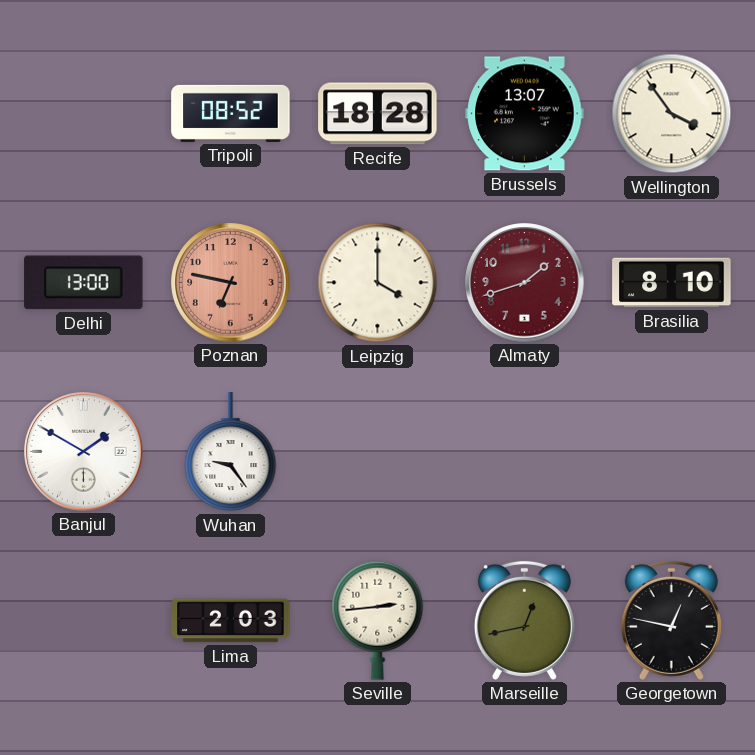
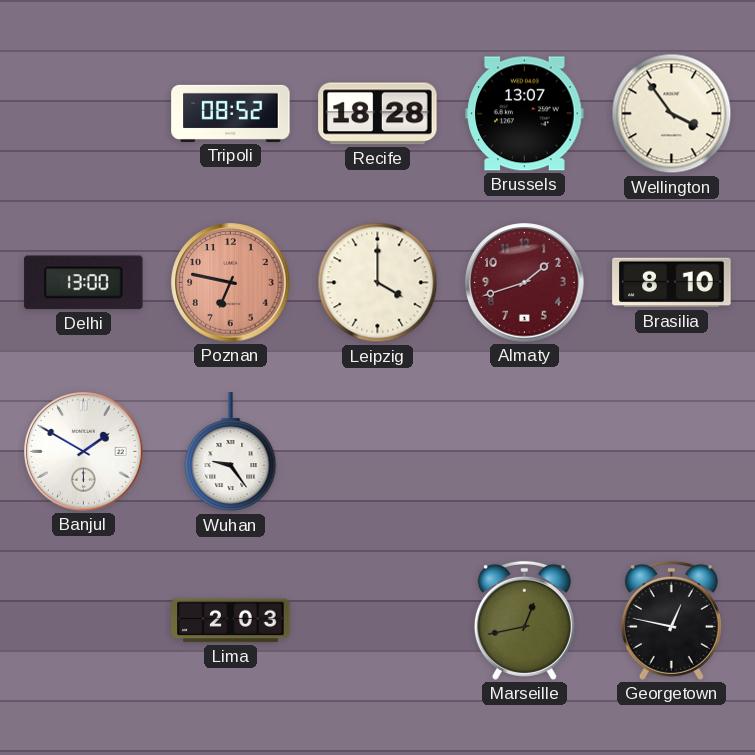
Seville: 2:44 -> none (378, 620)
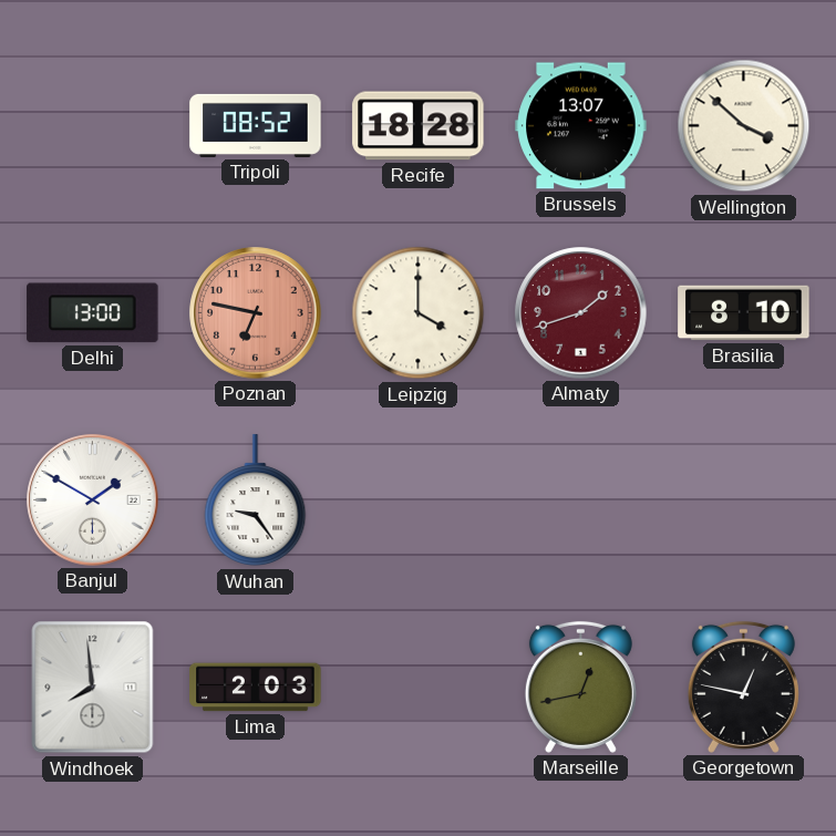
Wellington: 3:54 -> 3:52 (744, 126)
Windhoek: none -> 7:59 (93, 688)
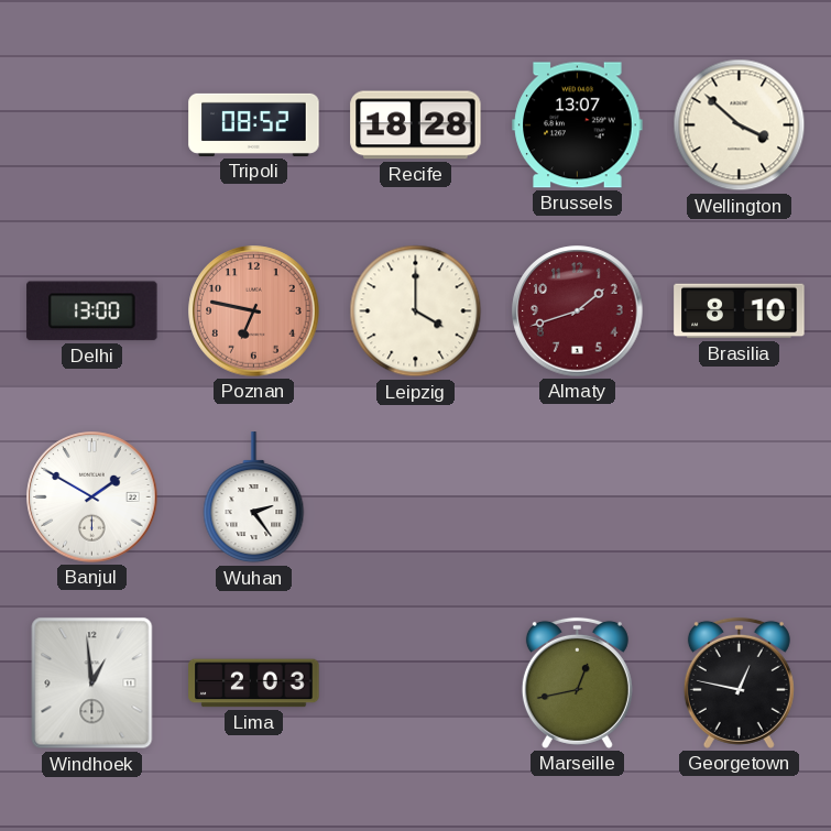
Wuhan: 9:24 -> 2:24 (254, 497)
Windhoek: 7:59 -> 12:59 (92, 684)
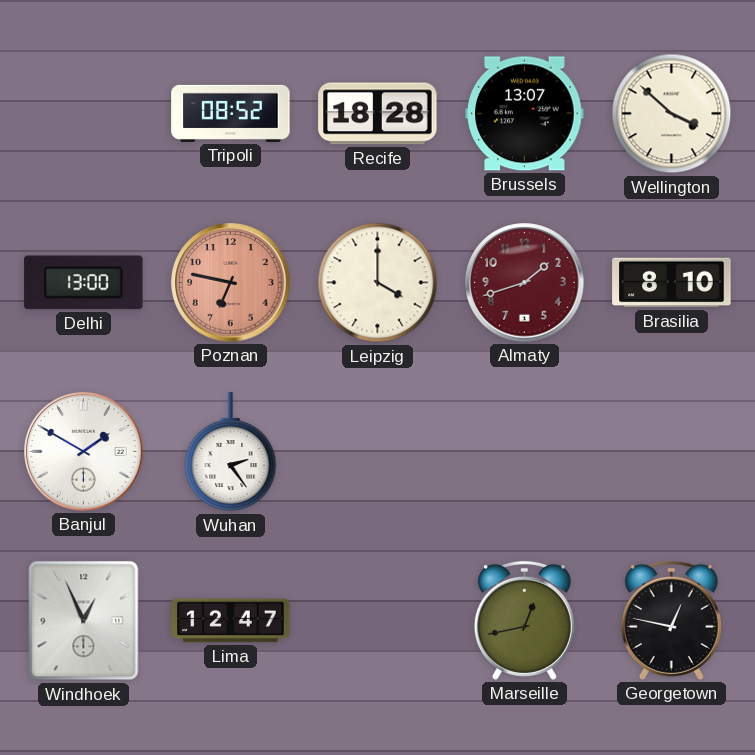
Windhoek: 12:59 -> 12:56 (84, 621)
Lima: 2:03 -> 12:47 (231, 621)
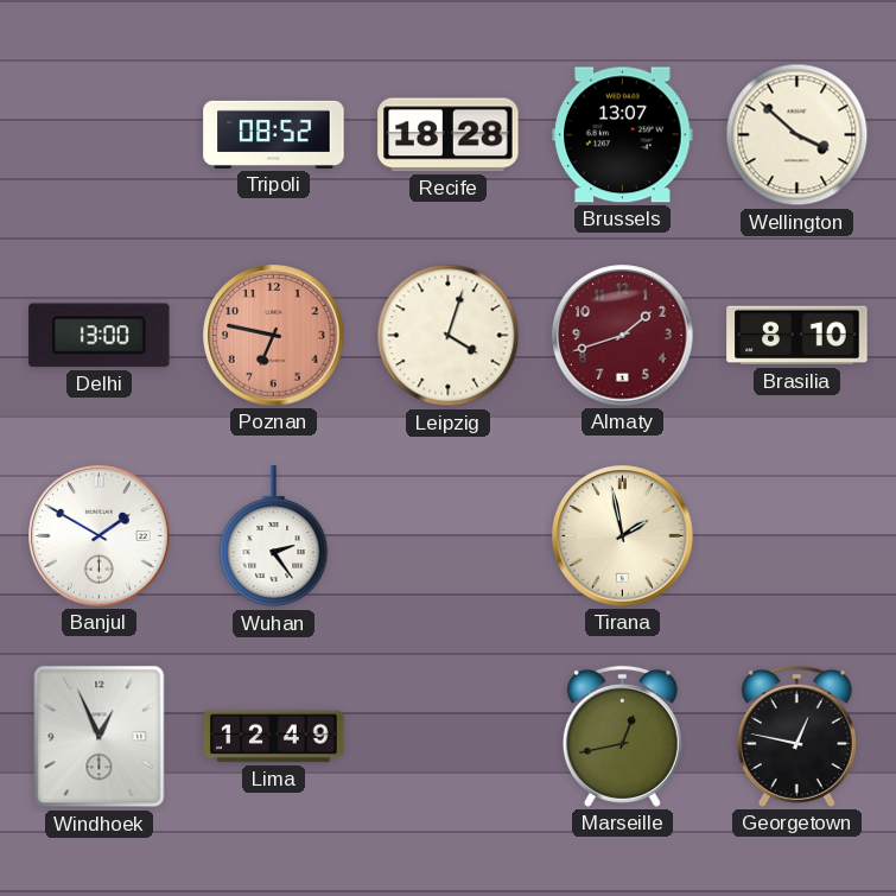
Leipzig: 4:00 -> 4:03 (449, 336)
Tirana: none -> 1:58 (623, 536)
Lima: 12:47 -> 12:49 (274, 737)
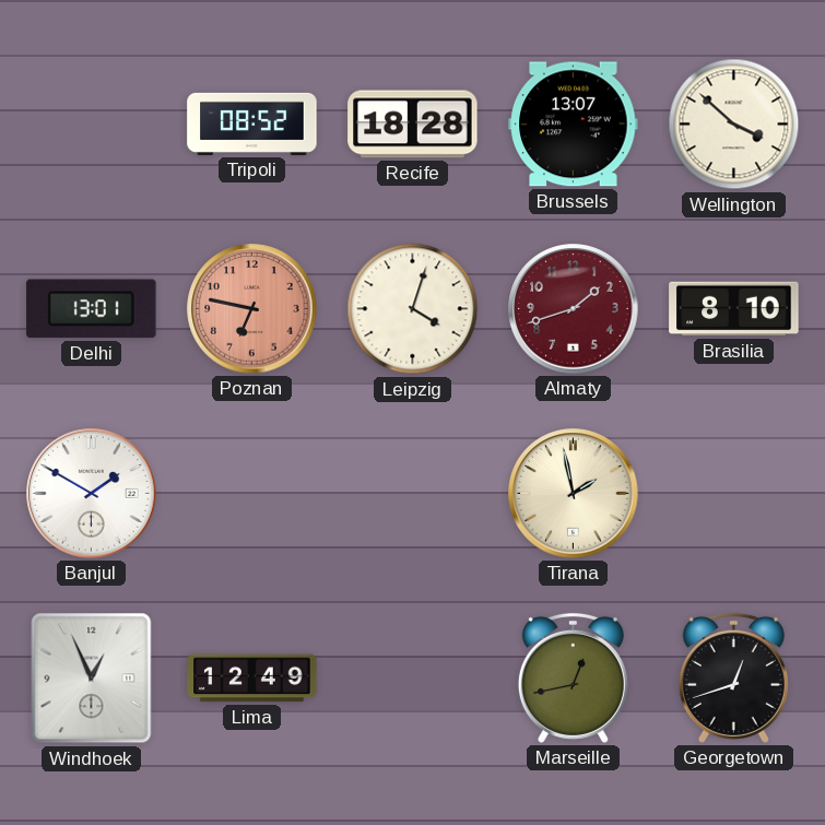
Delhi: 13:00 -> 13:01 (92, 309)
Wuhan: 2:24 -> none (274, 536)
Georgetown: 12:47 -> 12:42 (733, 677)
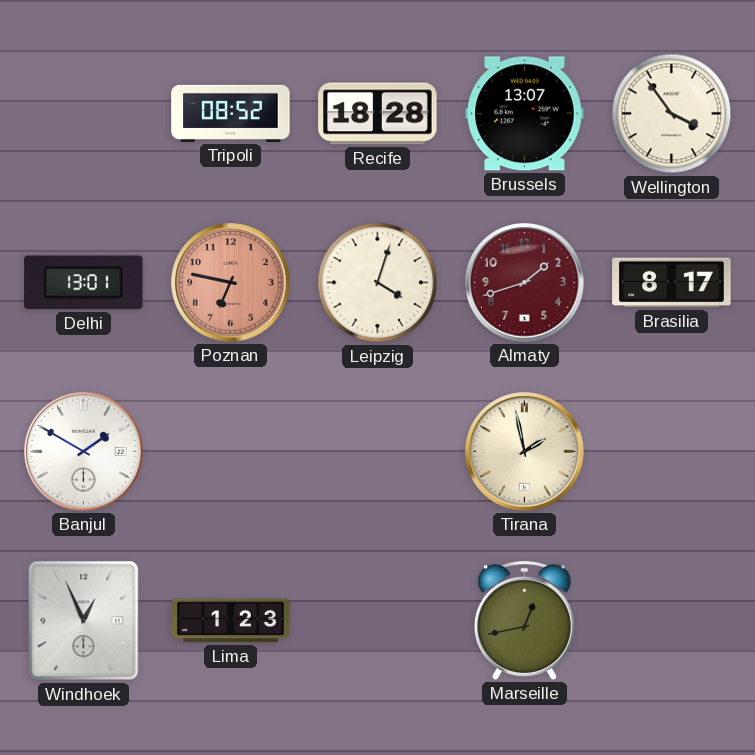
Wellington: 3:52 -> 3:54 (672, 114)
Brasilia: 8:10 -> 8:17 (672, 283)
Lima: 12:49 -> 1:23 (231, 621)
Georgetown: 12:42 -> none (733, 677)
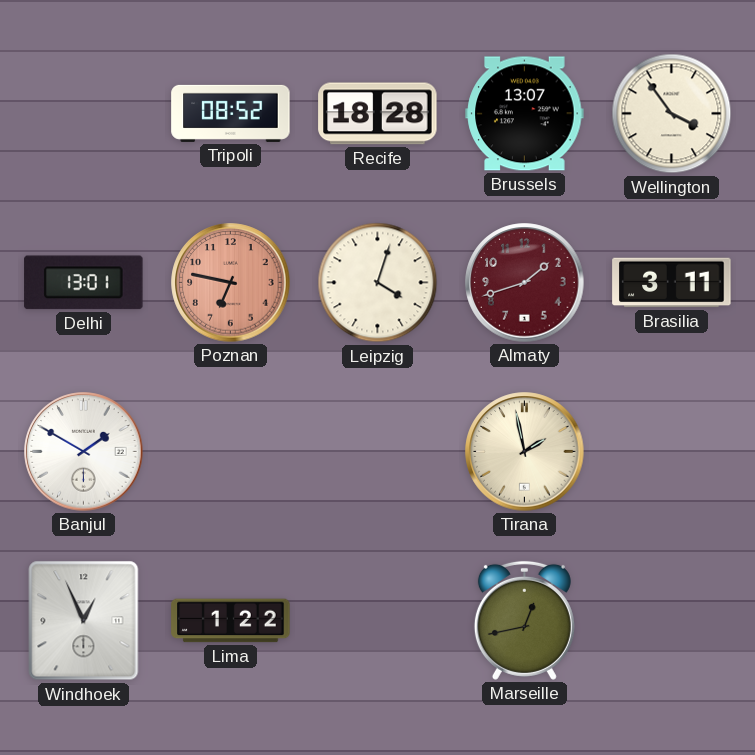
Brasilia: 8:17 -> 3:11 (672, 283)
Lima: 1:23 -> 1:22 (231, 621)
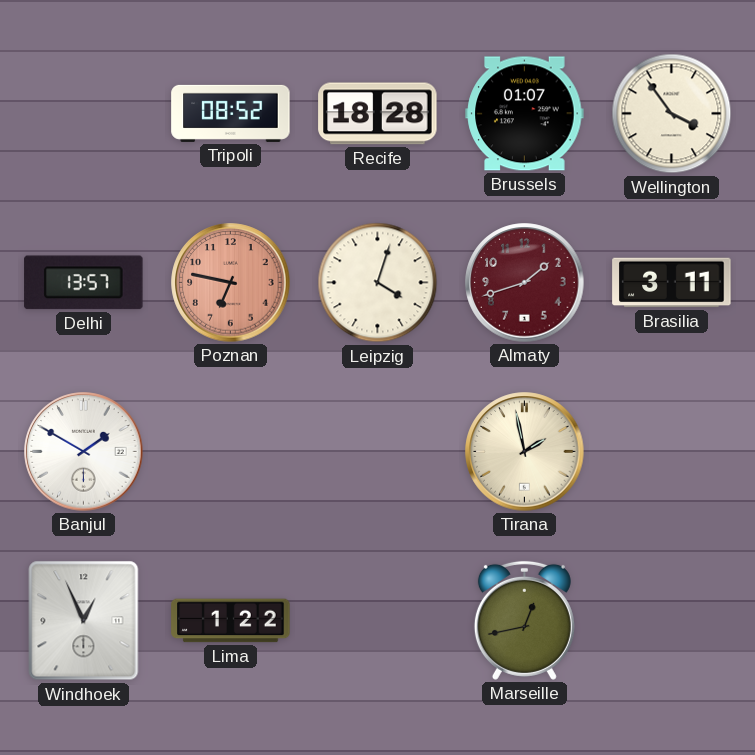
Brussels: 13:07 -> 01:07 (525, 114)
Delhi: 13:01 -> 13:57 (84, 283)
